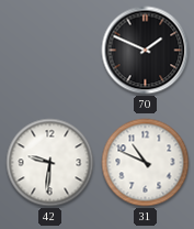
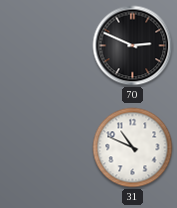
70: 1:49 -> 2:49 (133, 46)
42: 9:31 -> none (50, 163)
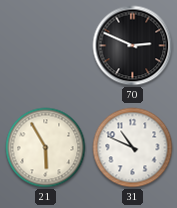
21: none -> 5:55 (46, 148)
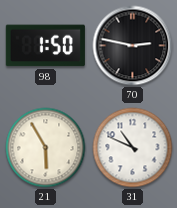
98: none -> 1:50 (45, 46)
70: 2:49 -> 2:47 (133, 46)
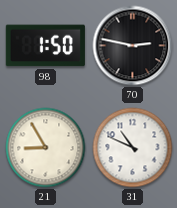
21: 5:55 -> 8:55 (46, 148)
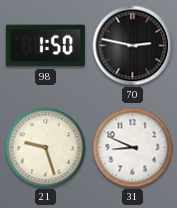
21: 8:55 -> 9:27 (46, 148)
31: 10:49 -> 8:49 (133, 148)
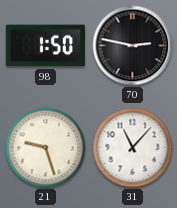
31: 8:49 -> 11:07 (133, 148)
